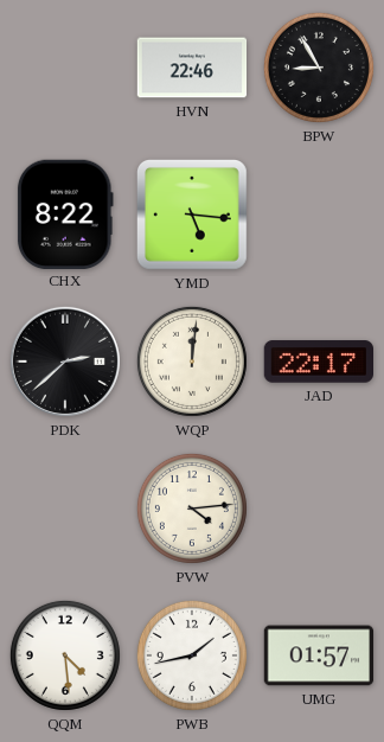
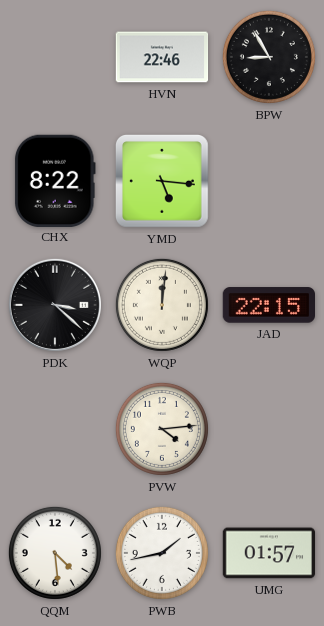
PDK: 2:38 -> 3:22 (55, 305)
JAD: 22:17 -> 22:15 (268, 305)
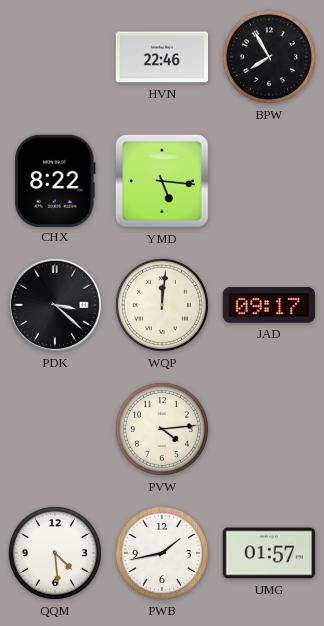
BPW: 8:55 -> 7:55 (269, 57)
JAD: 22:15 -> 09:17 (268, 305)
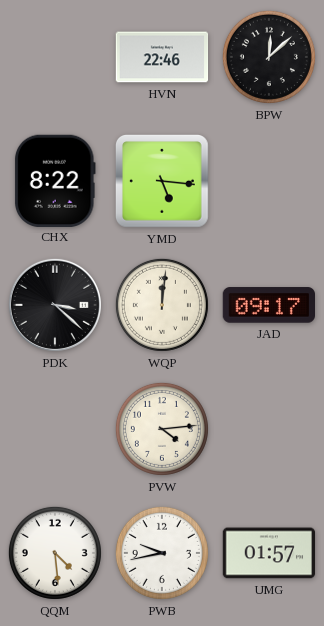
BPW: 7:55 -> 12:08 (269, 57)
PWB: 1:43 -> 9:43 (162, 553)
